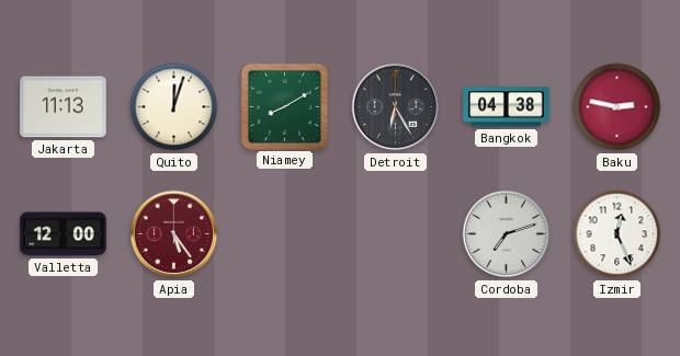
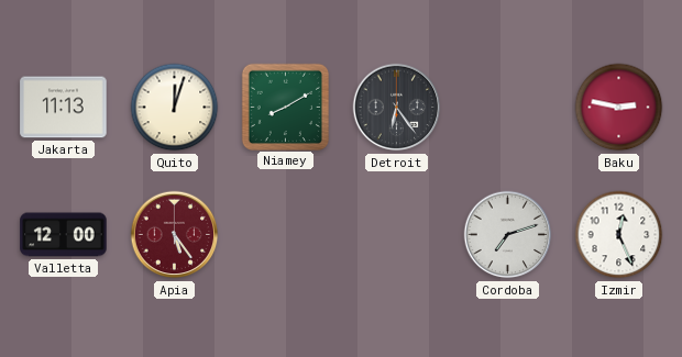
Detroit: 6:25 -> 6:24 (397, 108)
Bangkok: 04:38 -> none (507, 107)
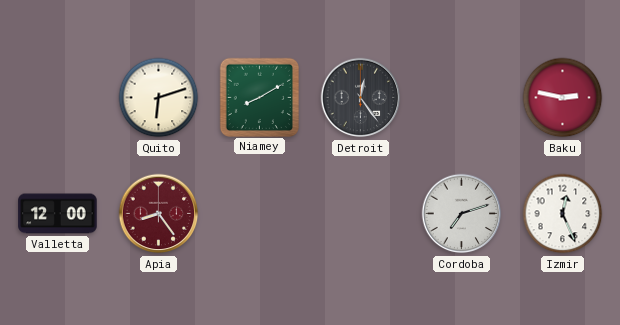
Jakarta: 11:13 -> none (64, 108)
Quito: 12:03 -> 6:12 (159, 98)
Detroit: 6:24 -> 12:24 (361, 98)
Apia: 5:24 -> 8:24 (159, 214)
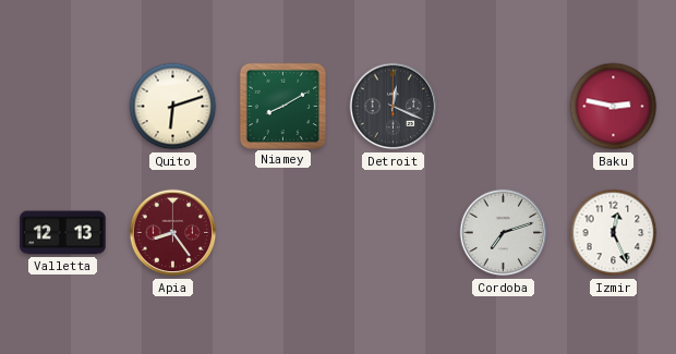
Detroit: 12:24 -> 12:19 (394, 107)
Valletta: 12:00 -> 12:13 (63, 233)
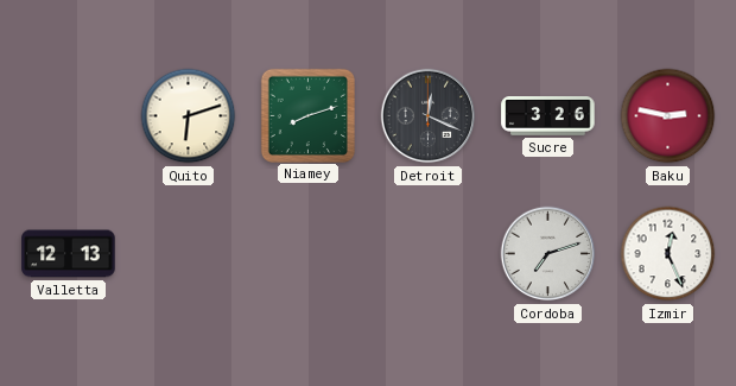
Niamey: 8:10 -> 8:12 (307, 115)
Sucre: none -> 3:26 (548, 116)
Apia: 8:24 -> none (173, 233)
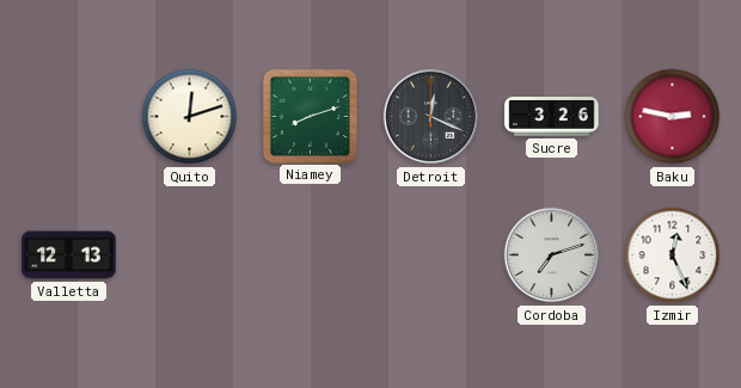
Quito: 6:12 -> 12:12 (190, 117)
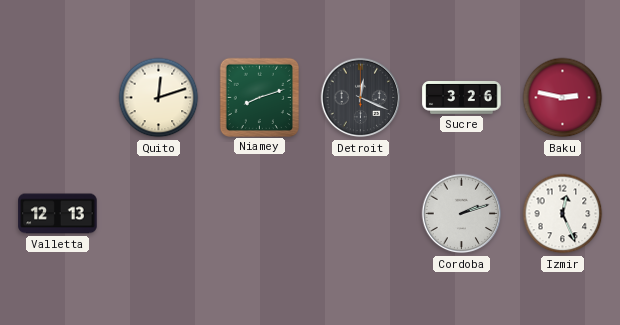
Cordoba: 7:12 -> 2:12 (462, 214)
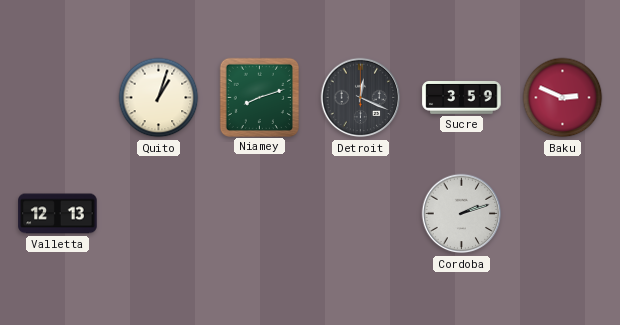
Quito: 12:12 -> 1:03 (159, 98)
Sucre: 3:26 -> 3:59 (462, 98)
Baku: 2:47 -> 2:49 (563, 98)
Izmir: 12:26 -> none (563, 214)
